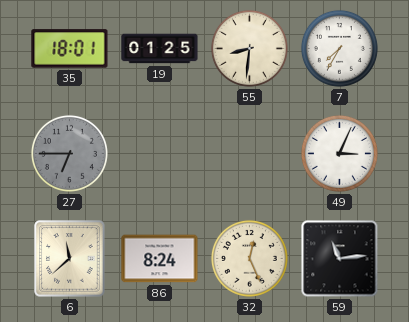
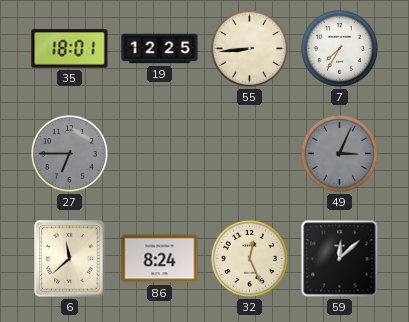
19: 01:25 -> 12:25 (160, 49)
55: 8:31 -> 8:44 (249, 48)
49 dial: white -> grey (339, 153)
59: 11:14 -> 12:08 (340, 259)
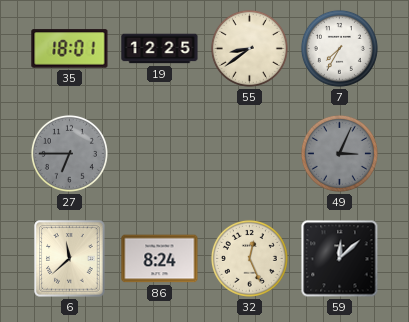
55: 8:44 -> 8:39 (249, 48)
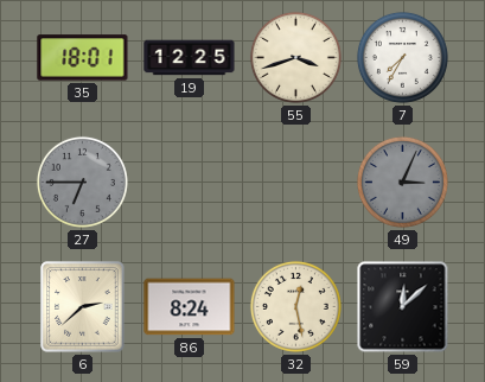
55: 8:39 -> 3:42 (295, 57)
6: 11:38 -> 2:38 (83, 307)
32: 12:26 -> 12:28 (295, 306)
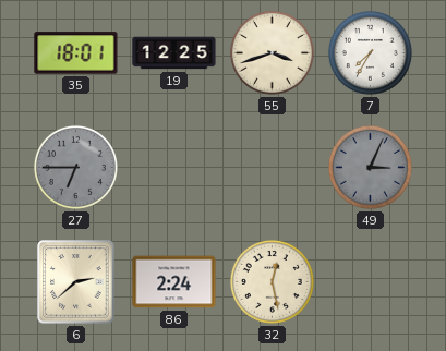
86: 8:24 -> 2:24 (174, 282)
59: 12:08 -> none (403, 307)
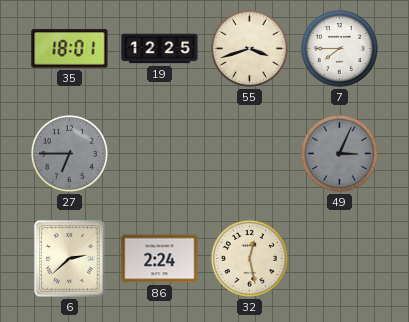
7: 7:35 -> 7:45 (339, 48)
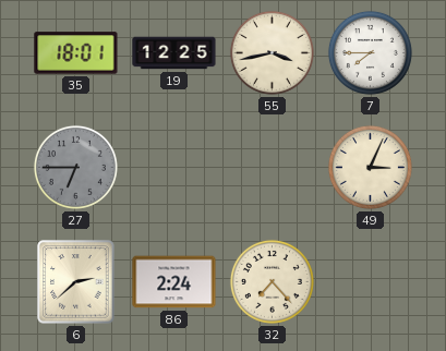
55: 3:42 -> 3:43 (272, 52)
49 dial: grey -> cream (370, 167)
32: 12:28 -> 7:23 (272, 281)
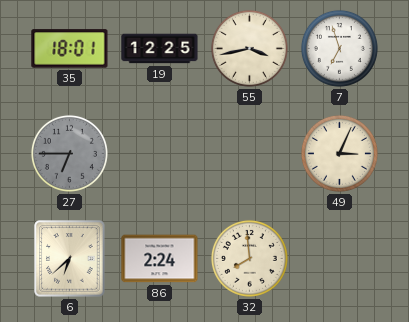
7: 7:45 -> 6:57 (339, 48)
6: 2:38 -> 6:38 (70, 259)
32: 7:23 -> 7:59 (249, 258)
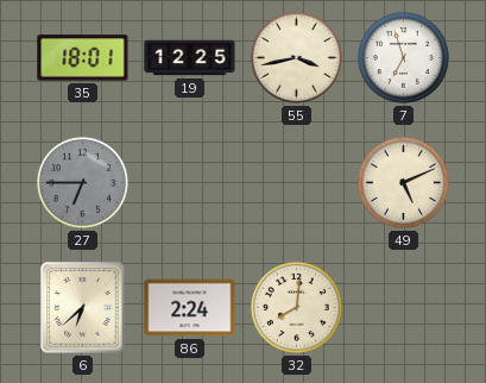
49: 3:04 -> 5:11 (403, 182)
32: 7:59 -> 8:01 (296, 307)
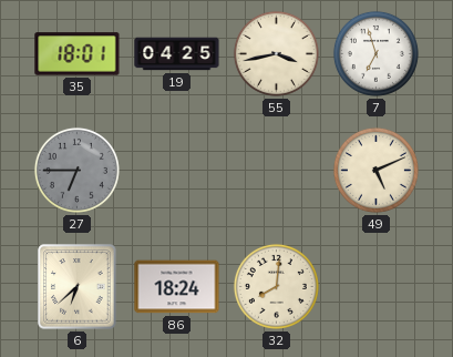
19: 12:25 -> 04:25 (177, 54)
86: 2:24 -> 18:24 (177, 287)
